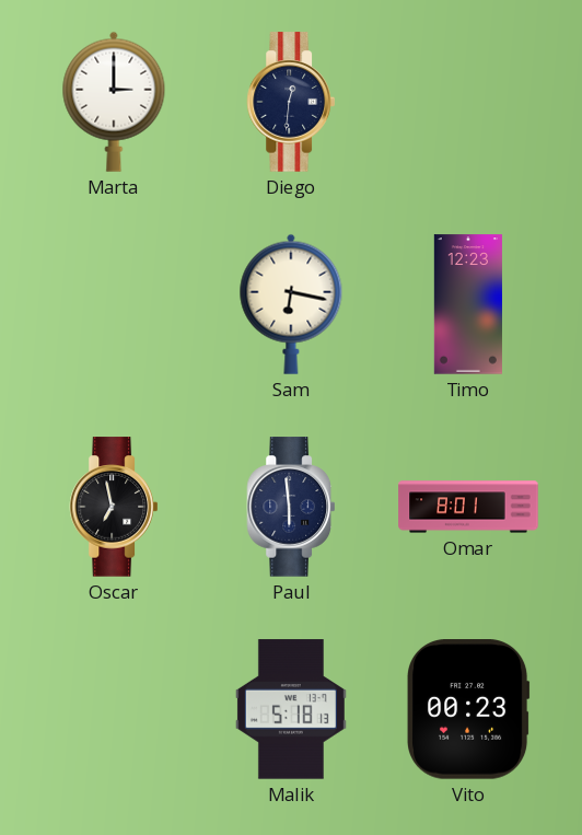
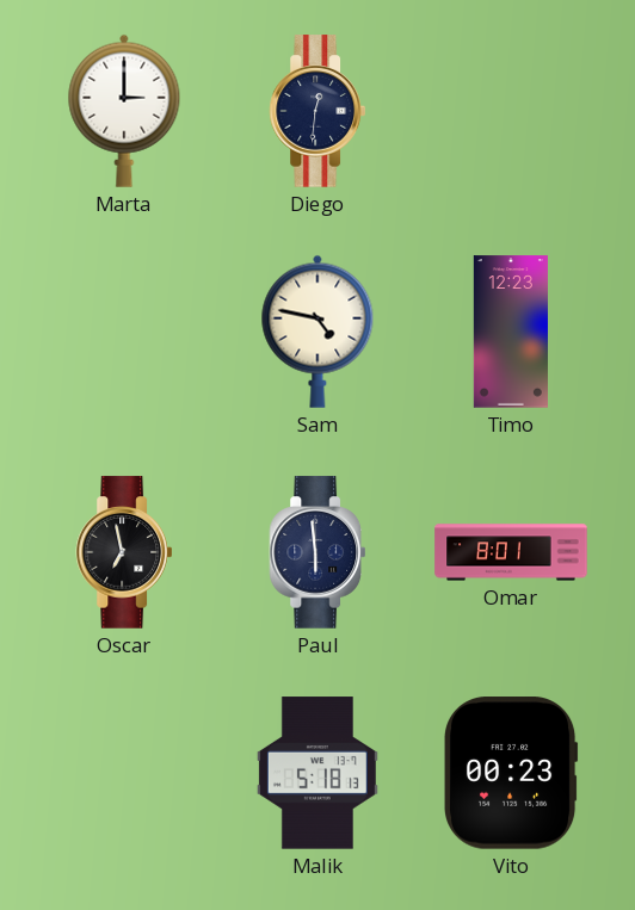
Sam: 6:17 -> 4:47 (317, 332)
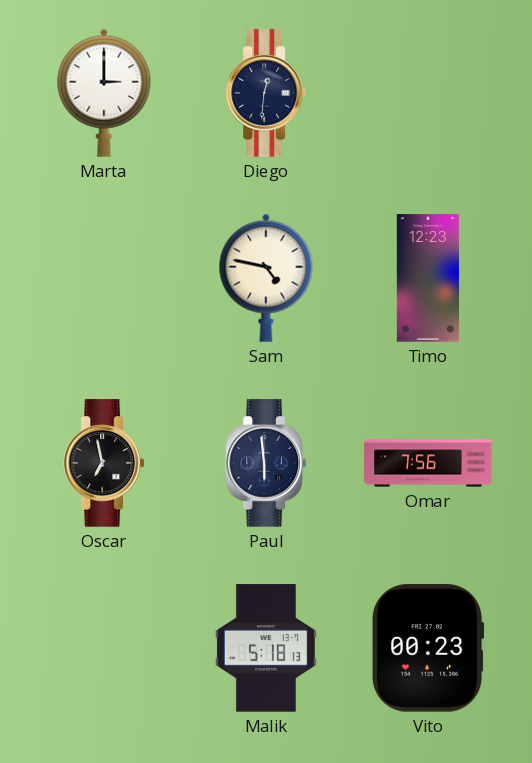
Omar: 8:01 -> 7:56 (428, 463)
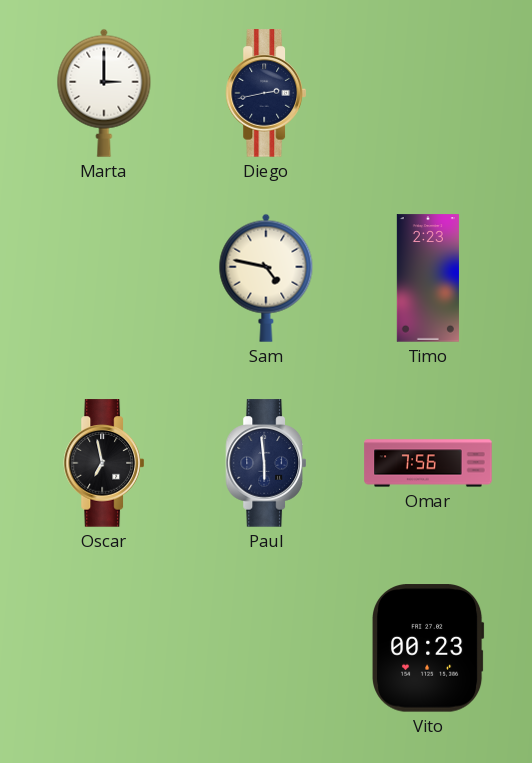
Diego: 12:31 -> 2:43 (265, 93)
Timo: 12:23 -> 2:23 (428, 278)
Malik: 5:18 -> none (266, 648)
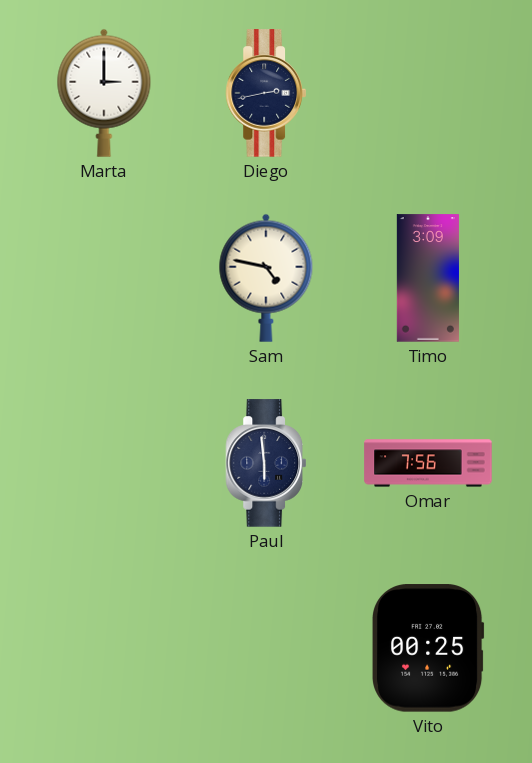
Timo: 2:23 -> 3:09 (428, 278)
Oscar: 6:58 -> none (103, 463)
Vito: 00:23 -> 00:25 (429, 648)
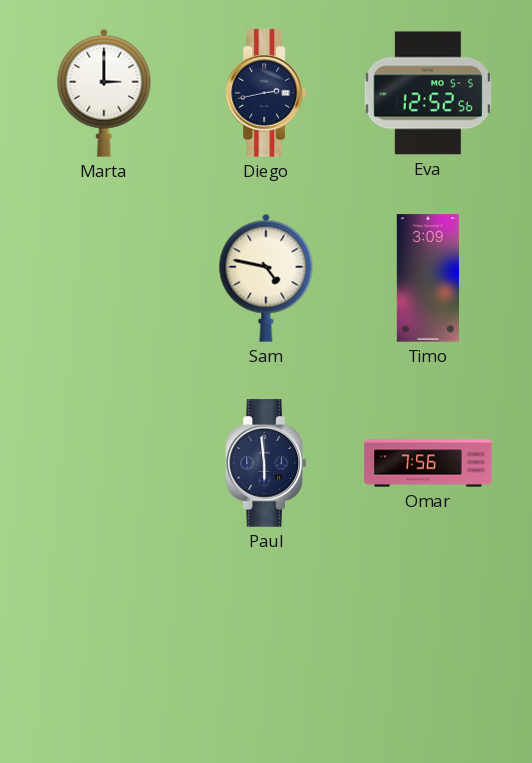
Eva: none -> 12:52 (428, 93)
Vito: 00:25 -> none (429, 648)
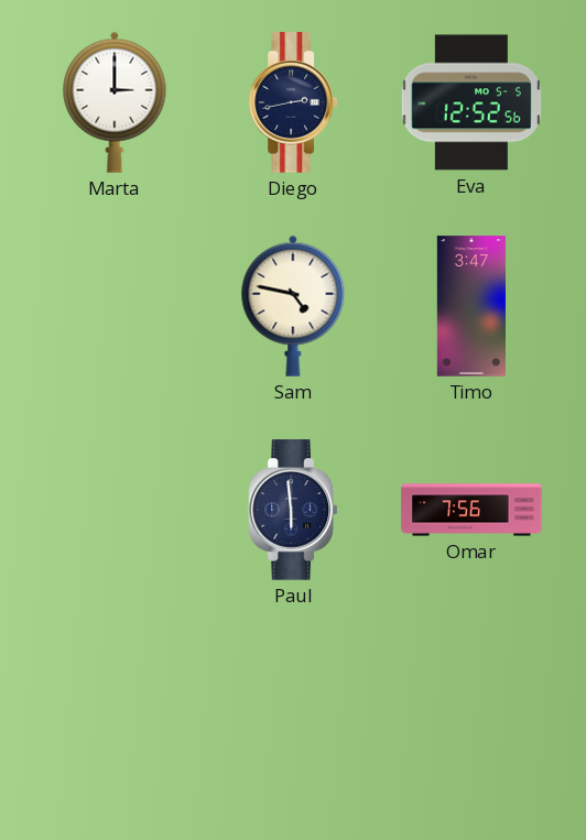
Timo: 3:09 -> 3:47 (471, 306)
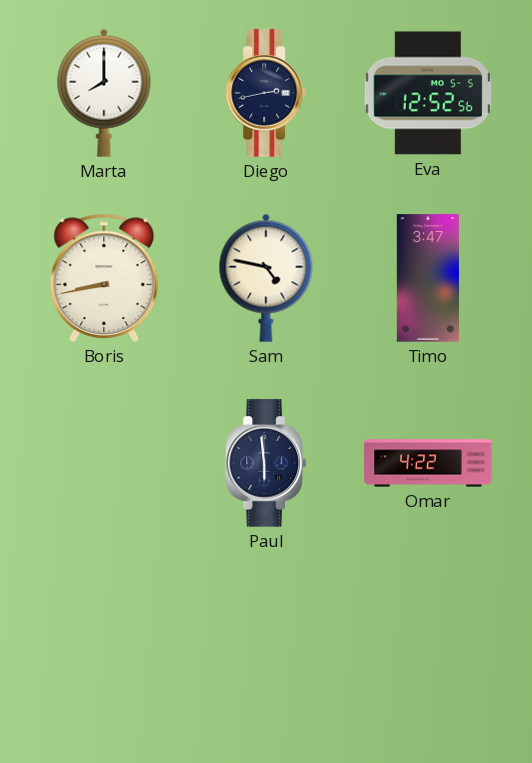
Marta: 3:00 -> 8:00 (104, 93)
Boris: none -> 8:43 (104, 278)
Omar: 7:56 -> 4:22 (428, 463)
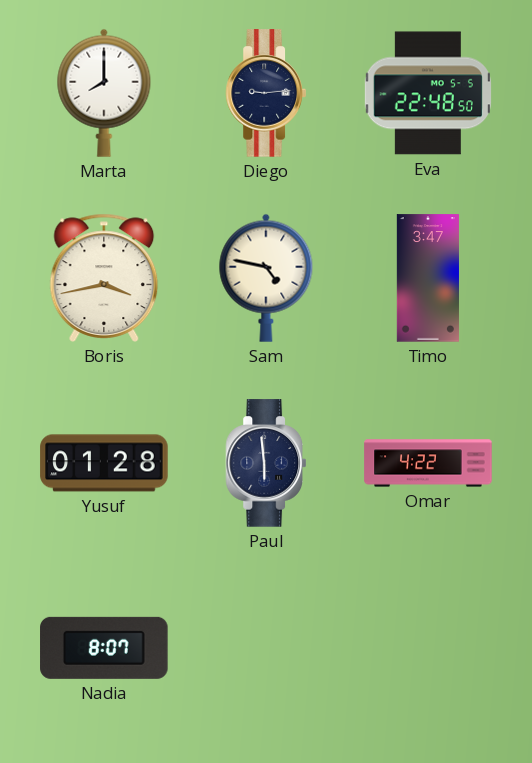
Diego: 2:43 -> 9:14 (265, 93)
Eva: 12:52 -> 22:48 (428, 93)
Boris: 8:43 -> 3:43 (104, 278)
Yusuf: none -> 01:28 (104, 463)
Nadia: none -> 8:07 (104, 648)
